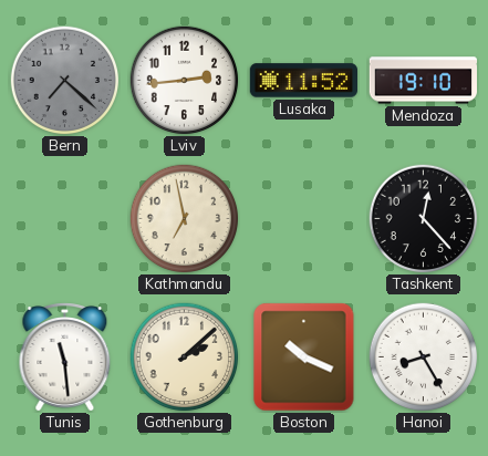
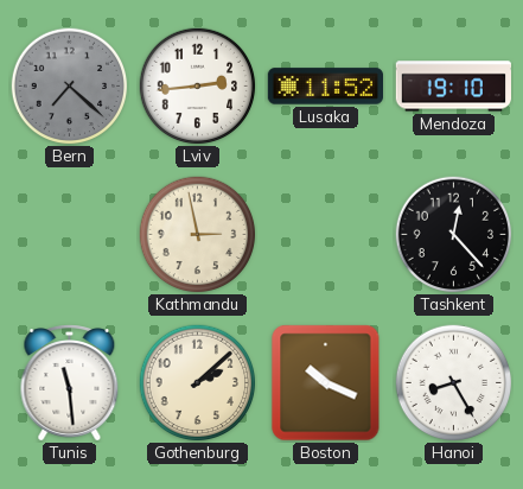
Kathmandu: 6:58 -> 2:58 (198, 235)
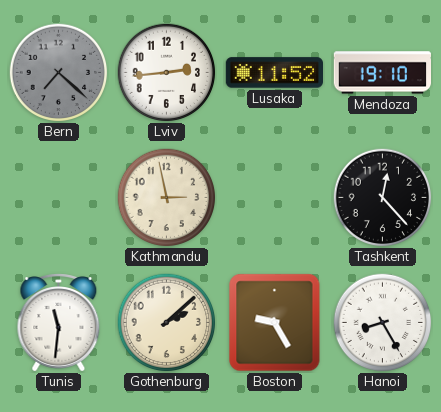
Tunis: 11:29 -> 11:31 (59, 323)
Boston: 10:19 -> 9:25 (275, 323)
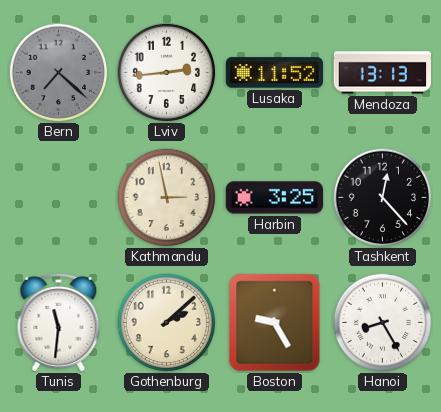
Mendoza: 19:10 -> 13:13 (382, 73)
Harbin: none -> 3:25 (274, 198)
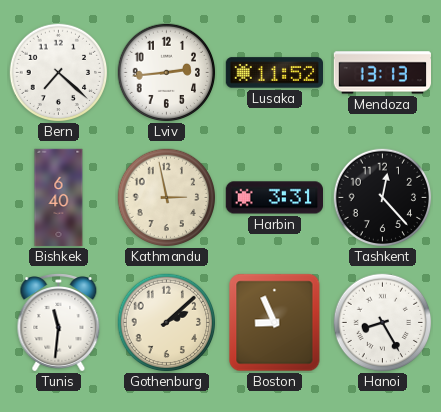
Bern dial: grey -> white (59, 73)
Bishkek: none -> 6:40 (59, 198)
Harbin: 3:25 -> 3:31 (274, 198)
Boston: 9:25 -> 8:56 (275, 323)
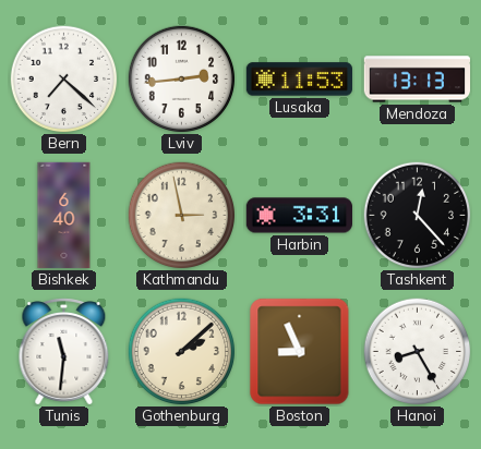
Lusaka: 11:52 -> 11:53 (299, 80)
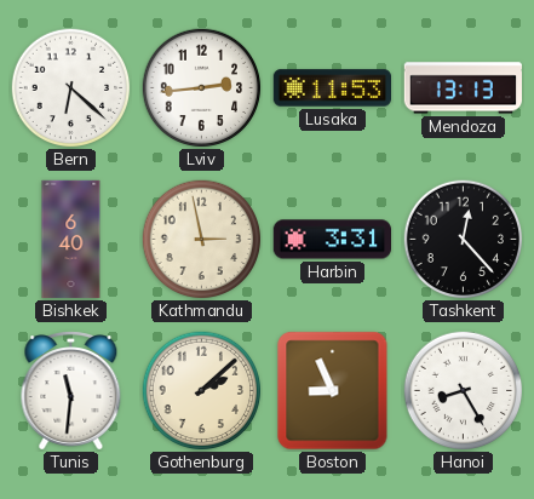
Bern: 7:22 -> 6:22 (71, 88)
